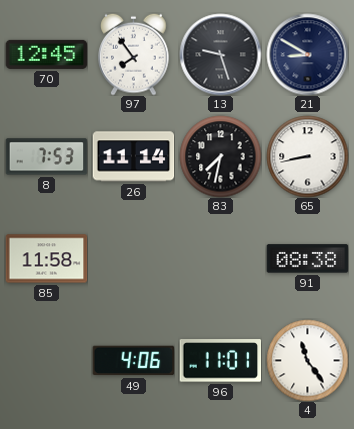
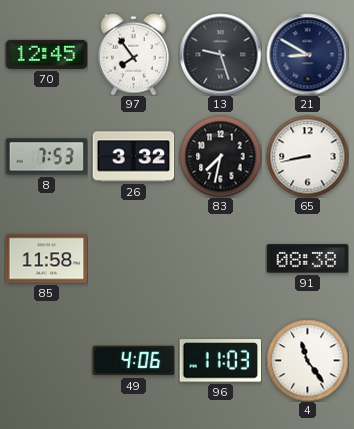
26: 11:14 -> 3:32 (133, 157)
96: 11:01 -> 11:03 (220, 361)
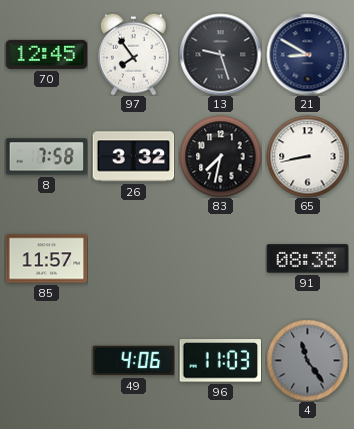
8: 7:53 -> 7:58 (46, 157)
85: 11:58 -> 11:57 (46, 259)
4 dial: white -> grey (307, 360)
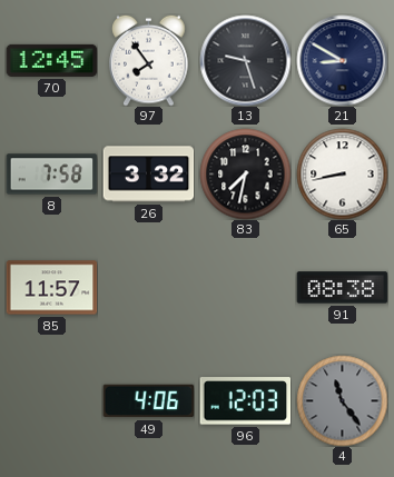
96: 11:03 -> 12:03 (245, 401)
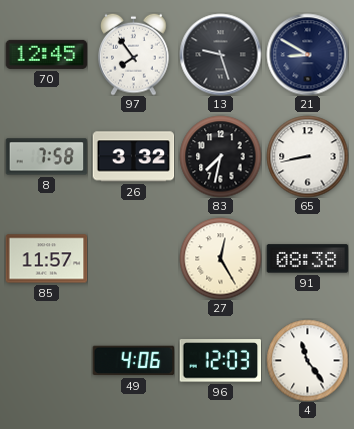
27: none -> 12:25 (220, 258)
4 dial: grey -> white (307, 360)
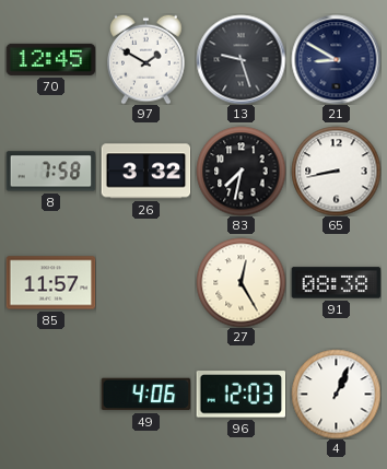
97: 7:54 -> 1:50 (146, 59)
4: 11:24 -> 1:04 (336, 394)
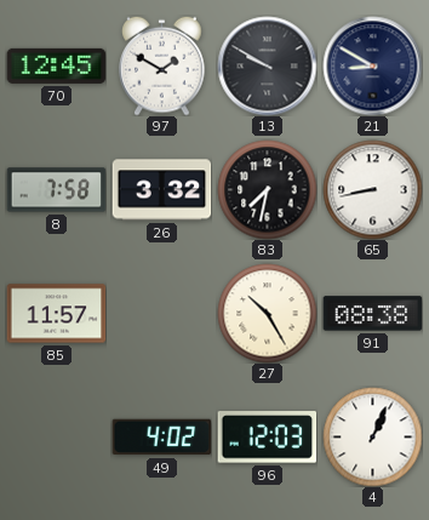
13: 9:27 -> 9:50 (267, 65)
27: 12:25 -> 10:25 (267, 313)
49: 4:06 -> 4:02 (161, 438)
